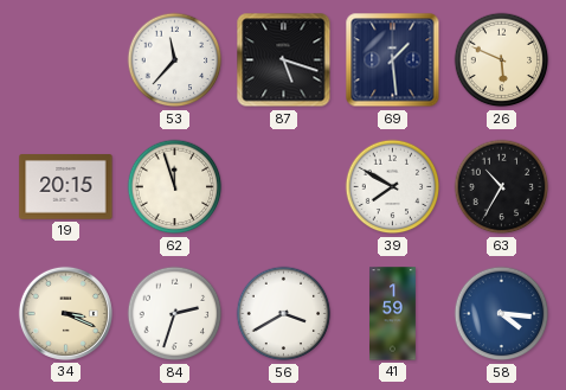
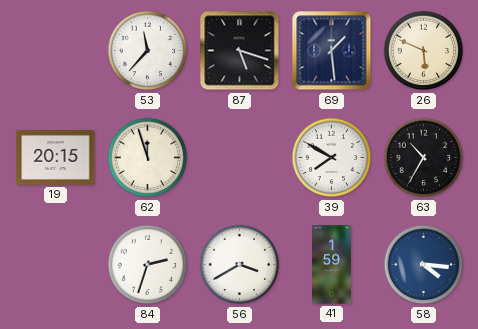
34: 3:19 -> none (65, 313)
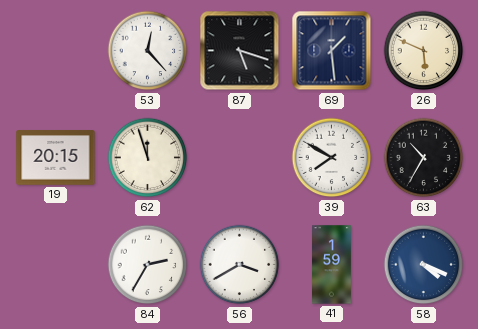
53: 11:37 -> 12:23 (148, 51)
84: 2:33 -> 2:35 (148, 265)
58: 4:16 -> 4:19 (424, 265)
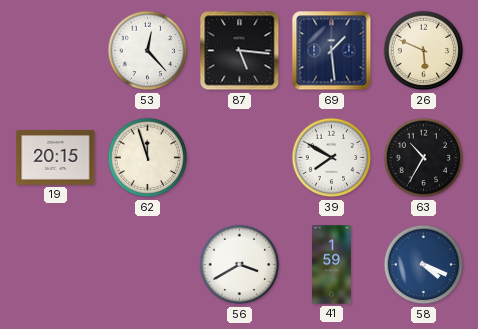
87: 5:18 -> 5:16 (240, 51)
84: 2:35 -> none (148, 265)
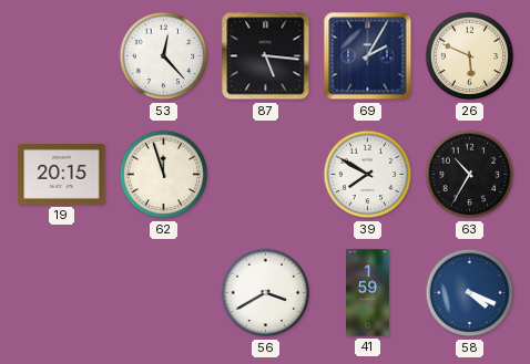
69: 1:29 -> 2:05 (368, 56)
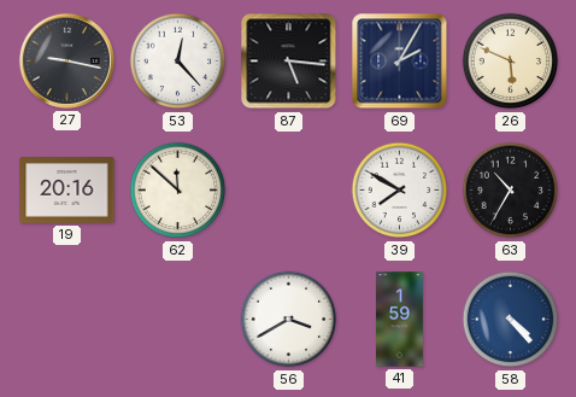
27: none -> 9:17 (66, 60)
19: 20:15 -> 20:16 (67, 191)
62: 11:57 -> 11:52 (178, 191)
58: 4:19 -> 4:23 (511, 320)
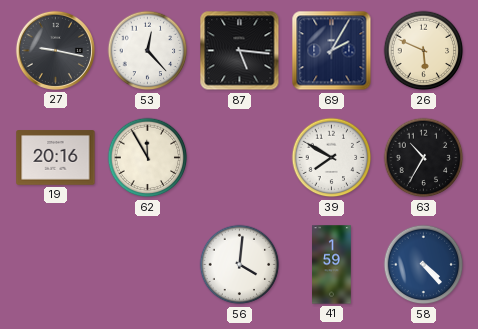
62: 11:52 -> 11:55 (148, 158)
56: 3:40 -> 4:01 (240, 265)
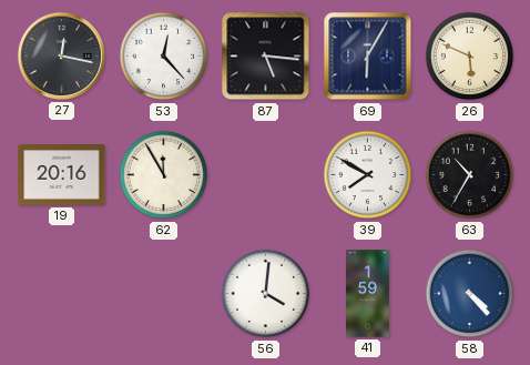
27: 9:17 -> 12:17 (61, 55)
69: 2:05 -> 6:05 (368, 57)
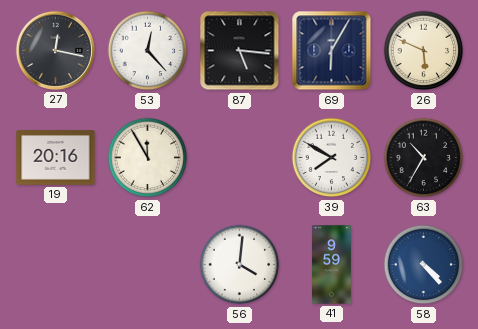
41: 1:59 -> 9:59 (332, 265)
